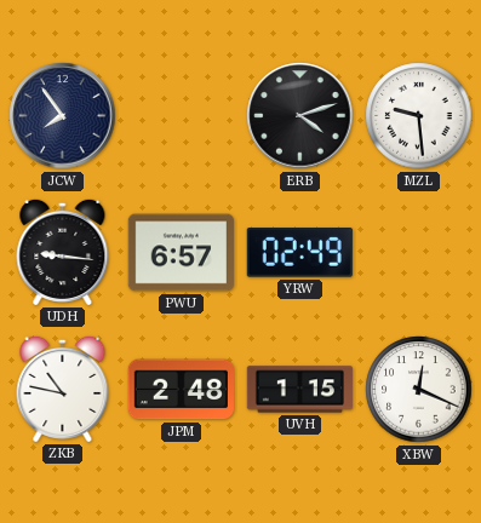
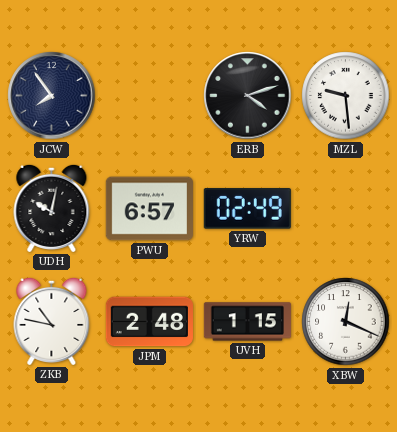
UDH: 9:16 -> 10:02 (52, 208)
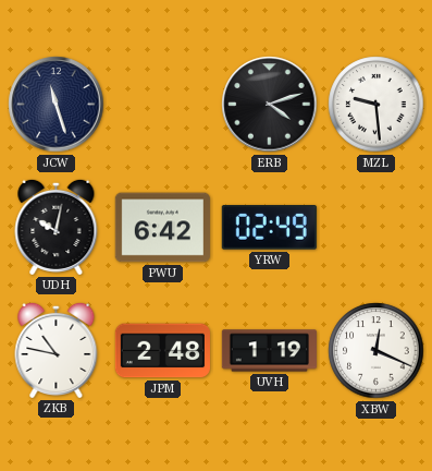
JCW: 7:54 -> 11:27 (57, 105)
PWU: 6:57 -> 6:42 (162, 228)
UVH: 1:15 -> 1:19 (269, 351)
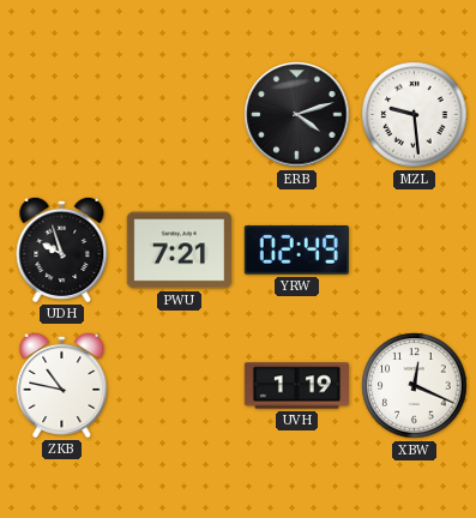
JCW: 11:27 -> none (57, 105)
UDH: 10:02 -> 9:57 (62, 249)
PWU: 6:42 -> 7:21 (179, 251)
JPM: 2:48 -> none (162, 351)
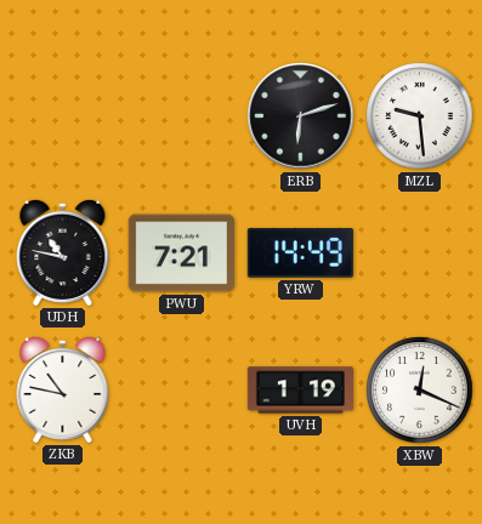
ERB: 4:12 -> 6:12 (301, 116)
UDH: 9:57 -> 10:47 (63, 252)
YRW: 02:49 -> 14:49 (300, 254)
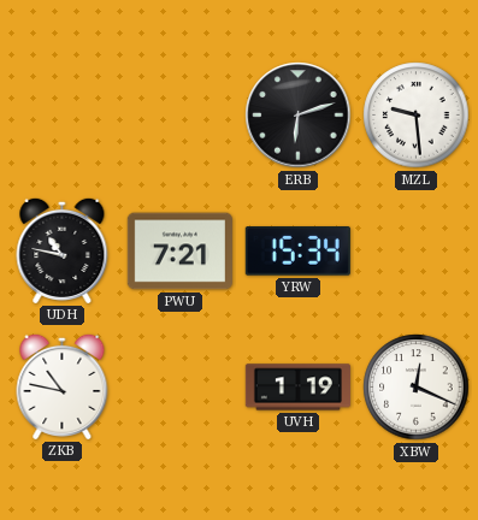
YRW: 14:49 -> 15:34 (297, 252)
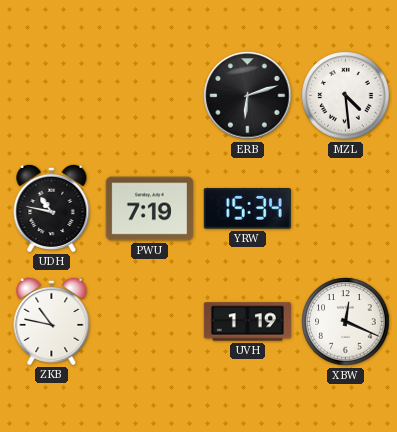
MZL: 9:29 -> 4:29 (346, 96)
PWU: 7:21 -> 7:19 (149, 209)
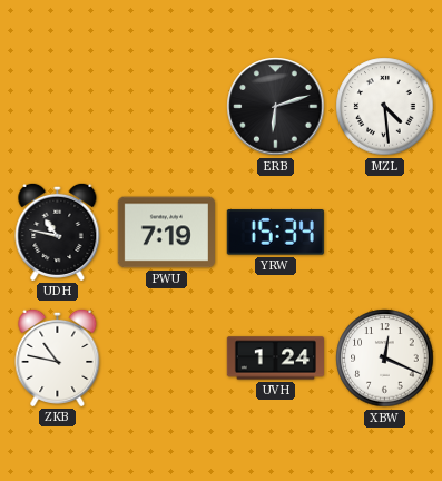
UVH: 1:19 -> 1:24 (275, 359)
